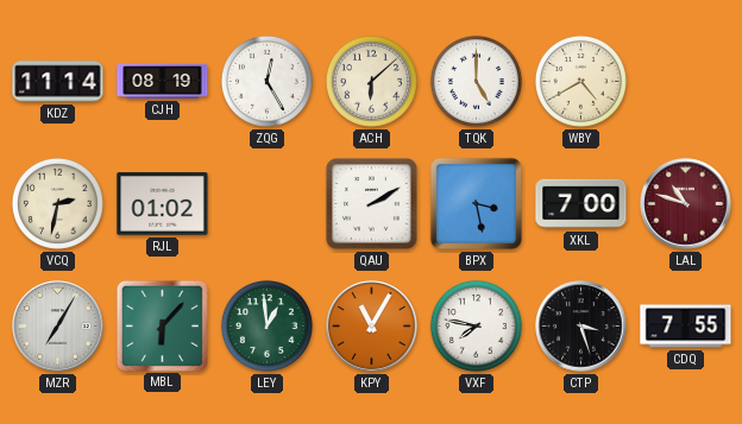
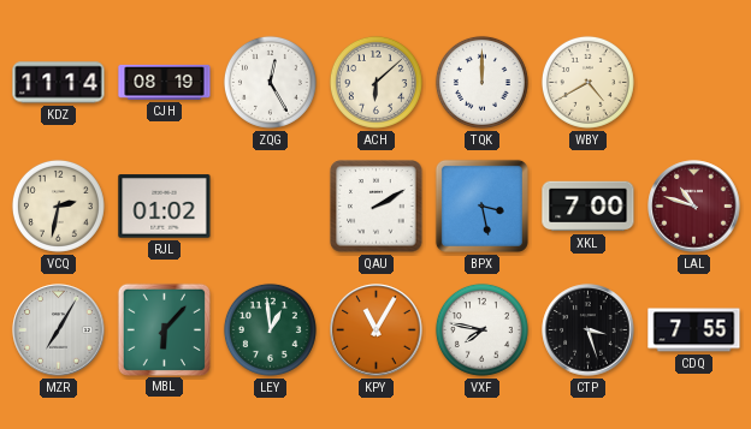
TQK: 5:00 -> 12:00 (481, 82)
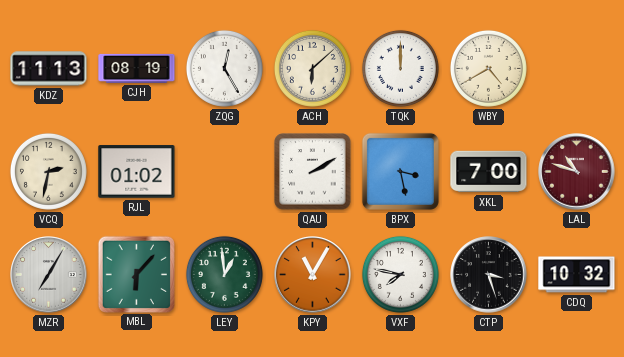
KDZ: 11:14 -> 11:13 (49, 69)
CDQ: 7:55 -> 10:32 (577, 275)
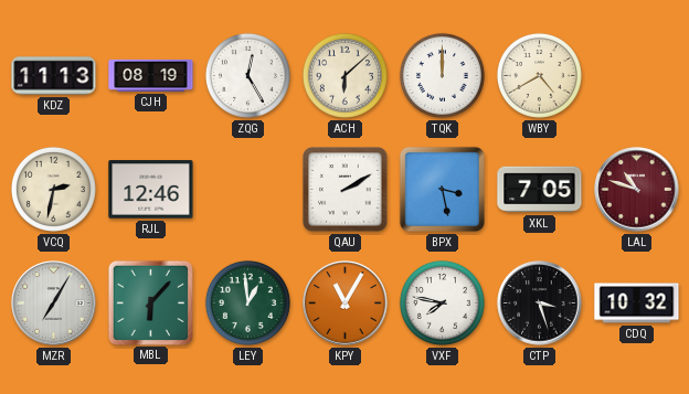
RJL: 01:02 -> 12:46 (151, 190)
XKL: 7:00 -> 7:05 (540, 190)
